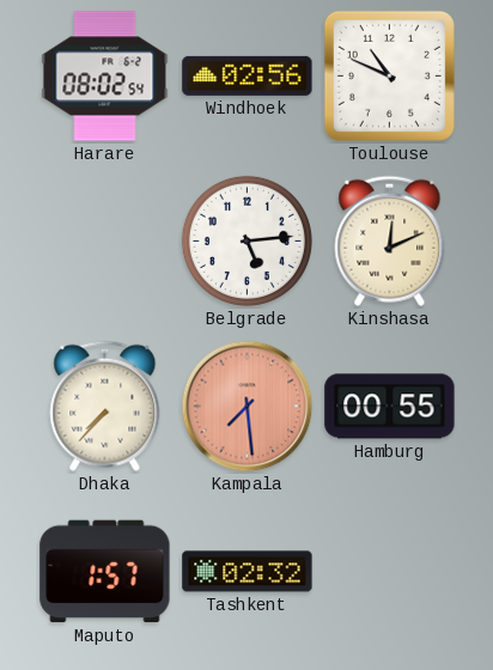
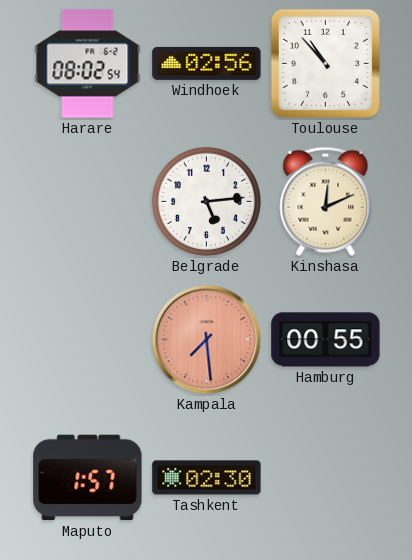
Toulouse: 10:49 -> 10:53 (325, 63)
Dhaka: 7:37 -> none (105, 406)
Tashkent: 02:32 -> 02:30 (207, 478)
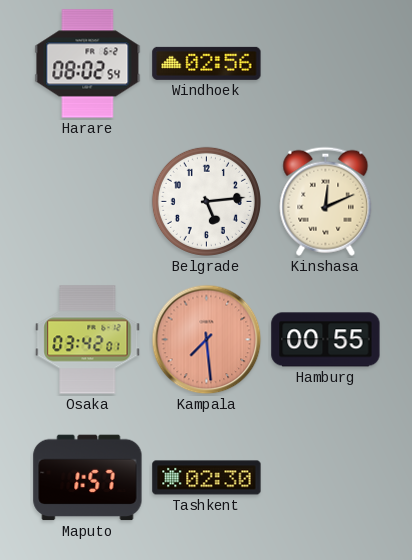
Toulouse: 10:53 -> none (325, 63)
Osaka: none -> 03:42 (88, 340)
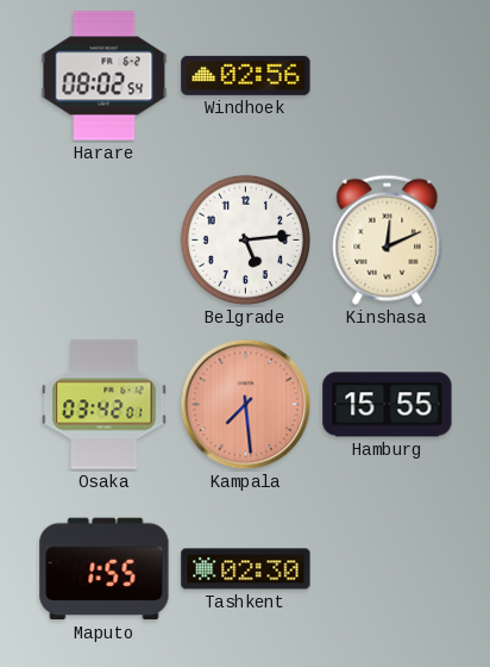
Hamburg: 00:55 -> 15:55 (388, 405)
Maputo: 1:57 -> 1:55 (105, 569)
